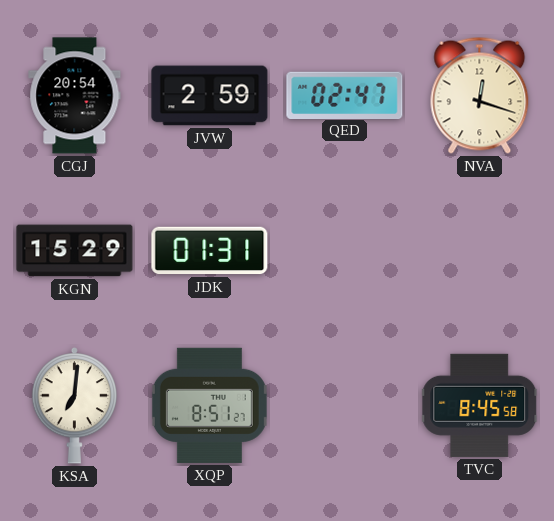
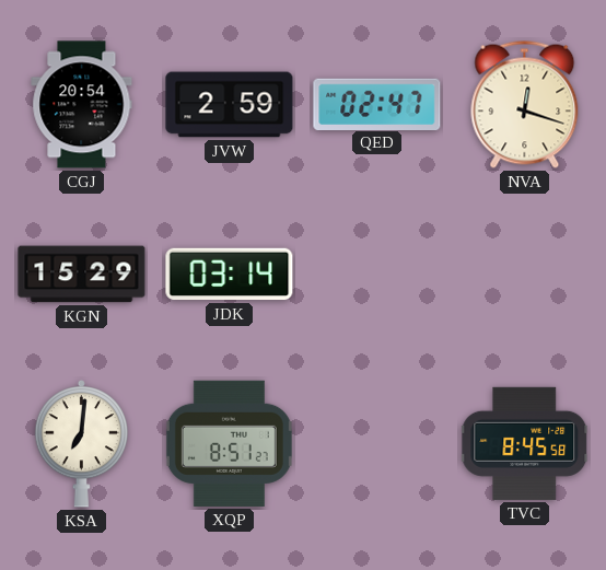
JDK: 01:31 -> 03:14 (230, 275)
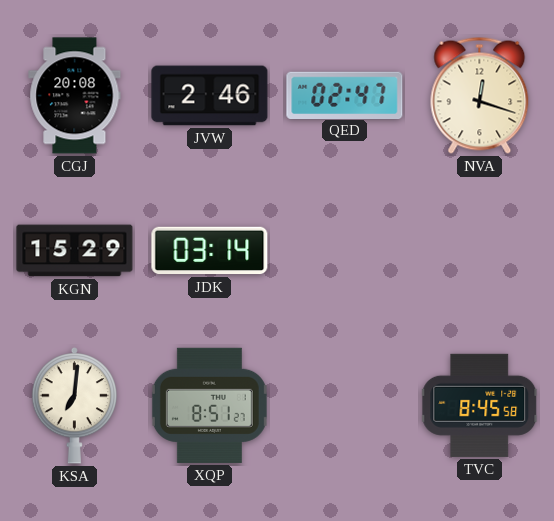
CGJ: 20:54 -> 20:08 (75, 96)
JVW: 2:59 -> 2:46 (210, 96)
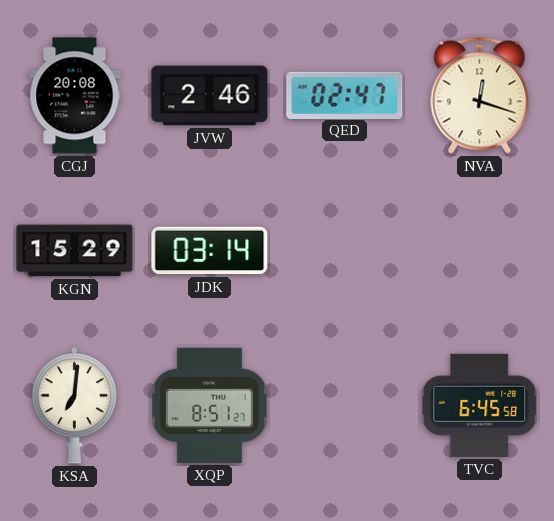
TVC: 8:45 -> 6:45 (480, 405)
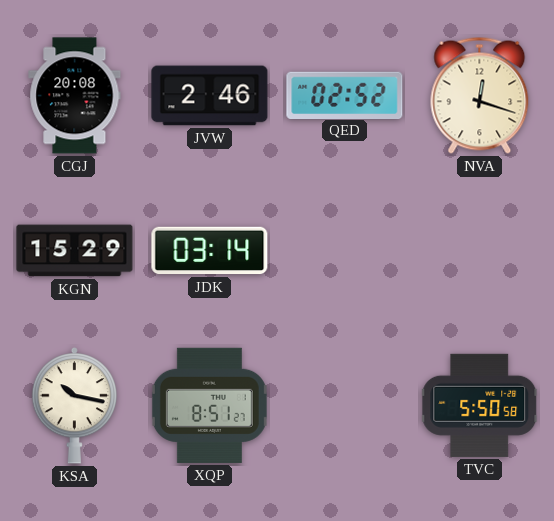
QED: 02:47 -> 02:52 (345, 95)
KSA: 7:01 -> 10:17 (75, 406)
TVC: 6:45 -> 5:50 (480, 405)
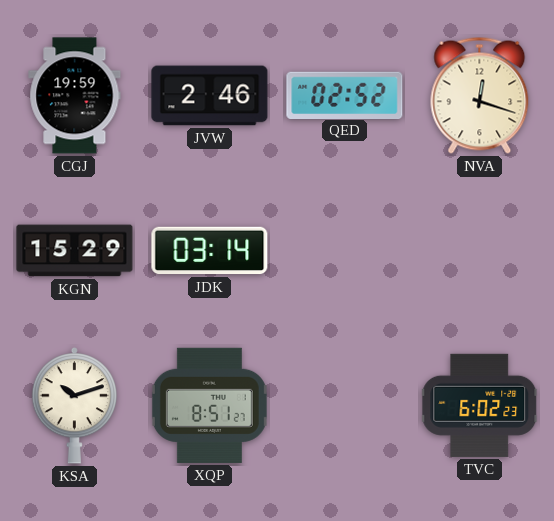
CGJ: 20:08 -> 19:59 (75, 96)
KSA: 10:17 -> 10:12 (75, 406)
TVC: 5:50 -> 6:02 (480, 405)
